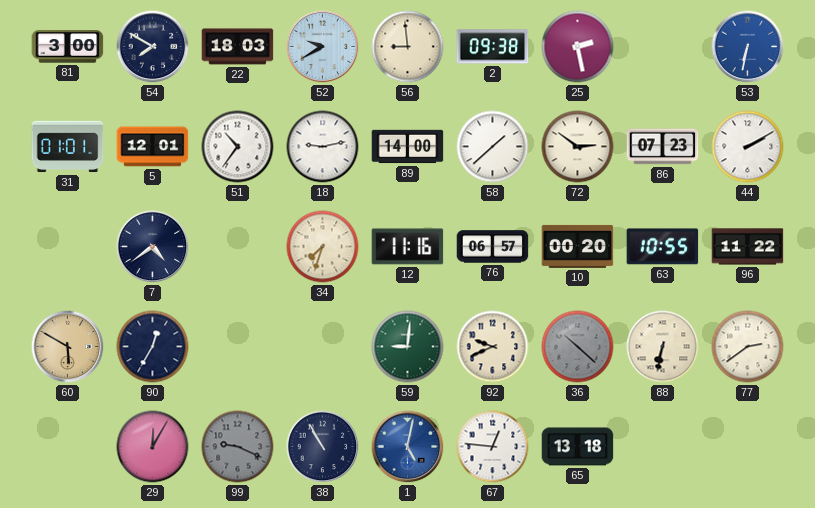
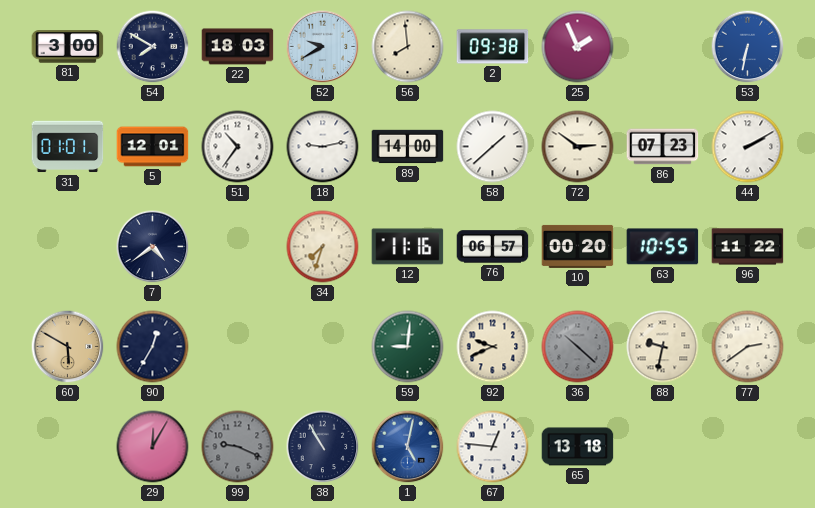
56: 8:59 -> 7:59 (408, 47)
25: 2:28 -> 1:56 (578, 47)
88: 6:32 -> 9:32 (663, 347)
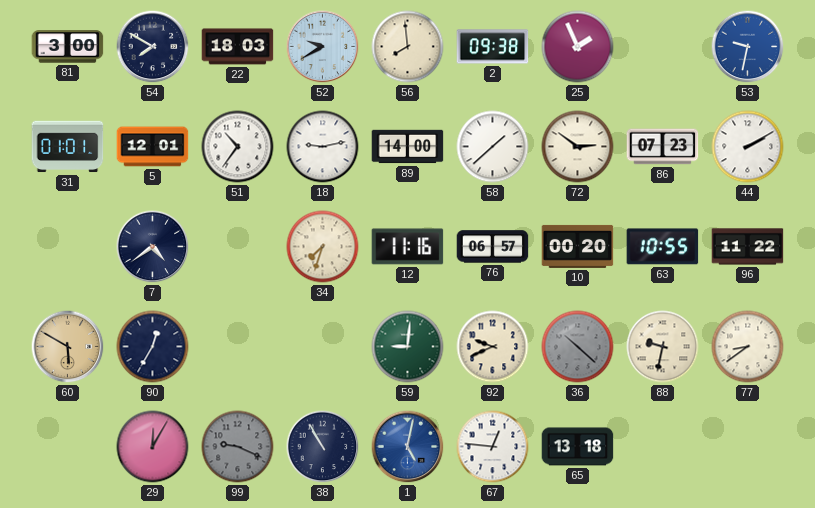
53: 6:32 -> 9:32 (748, 47)
77: 2:39 -> 8:39 (748, 347)
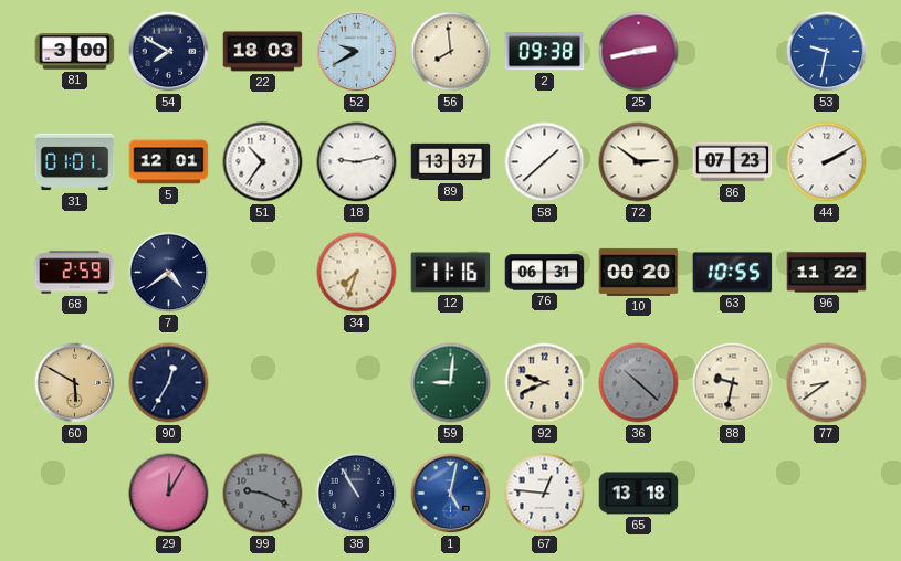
25: 1:56 -> 2:43 (639, 52)
89: 14:00 -> 13:37 (451, 162)
68: none -> 2:59 (75, 273)
76: 06:57 -> 06:31 (545, 273)
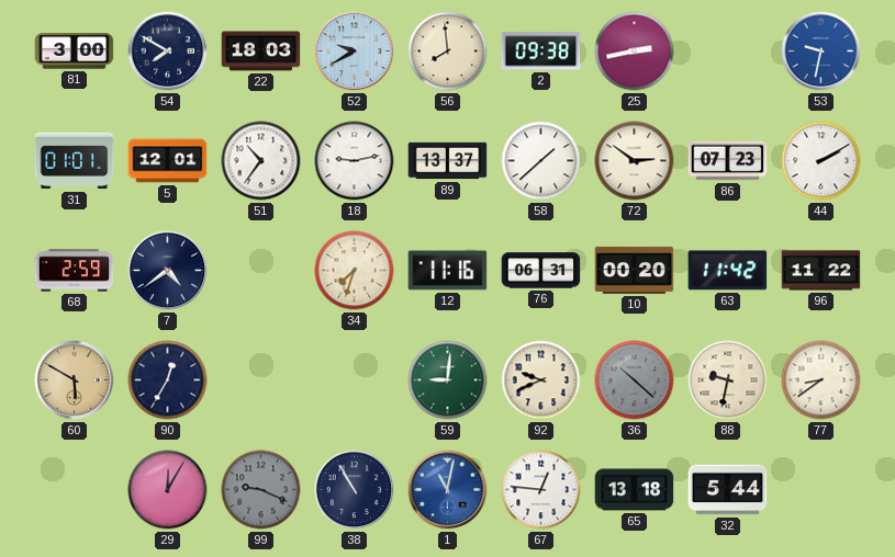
63: 10:55 -> 11:42 (728, 271)
1: 5:02 -> 11:02 (448, 490)
32: none -> 5:44 (728, 490)
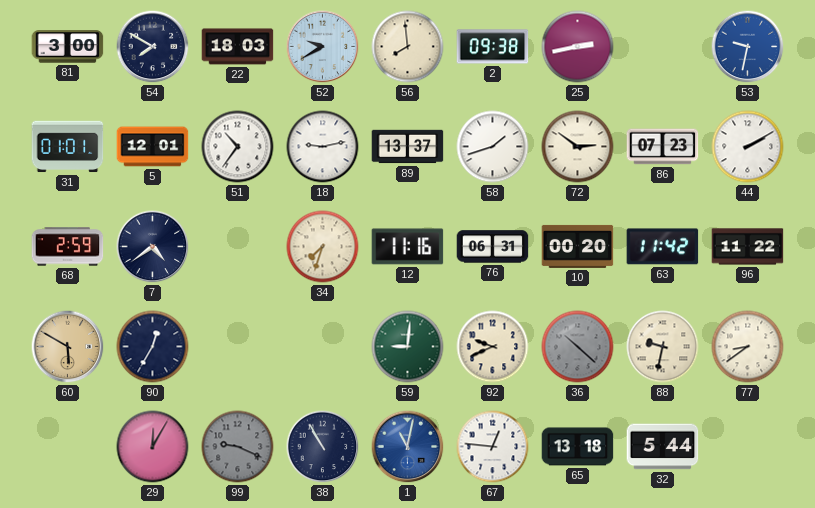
58: 1:38 -> 1:42 (493, 147)
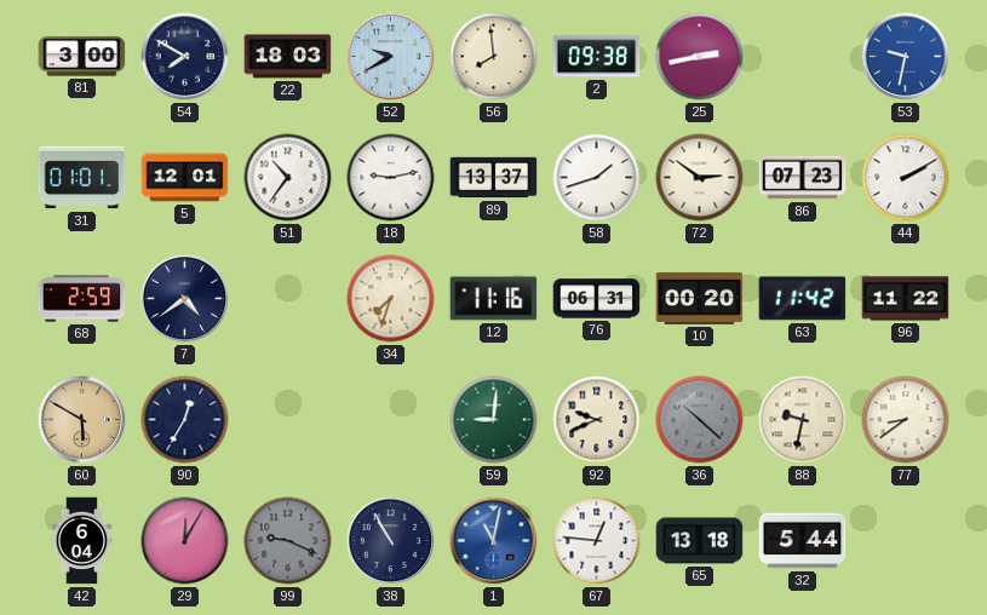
42: none -> 6:04 (82, 541)
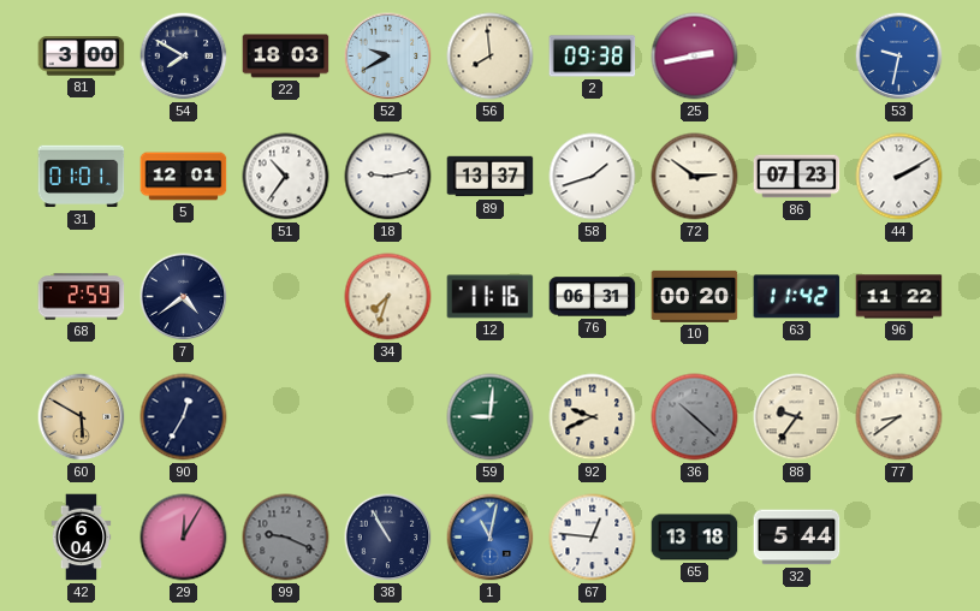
88: 9:32 -> 9:36 (797, 417)
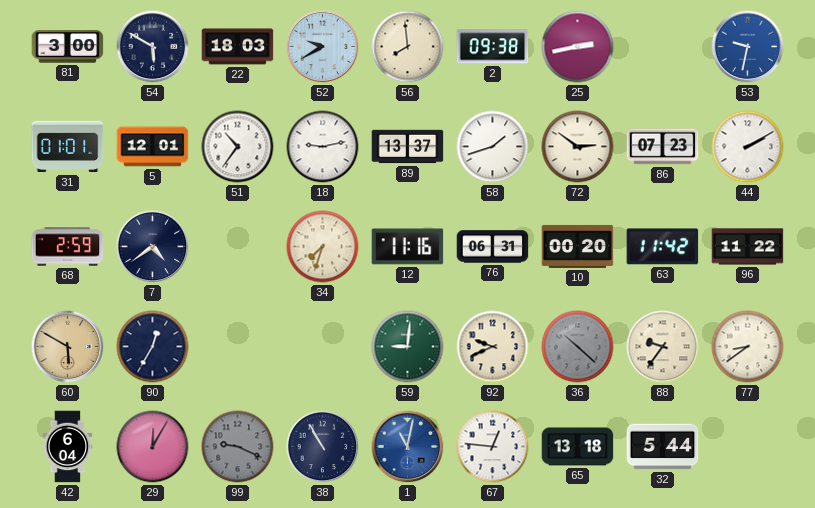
54: 7:50 -> 5:50 (153, 47)
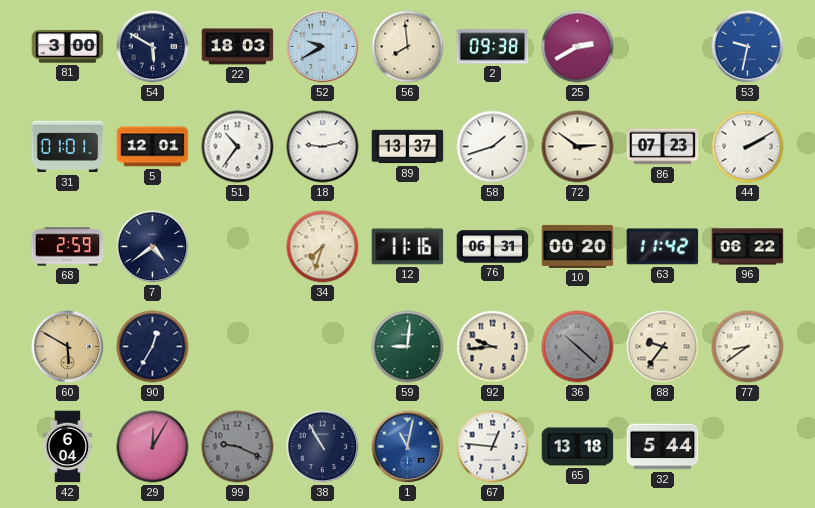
25: 2:43 -> 2:40 (578, 47)
96: 11:22 -> 06:22 (748, 247)
92: 9:41 -> 9:44 (493, 347)
